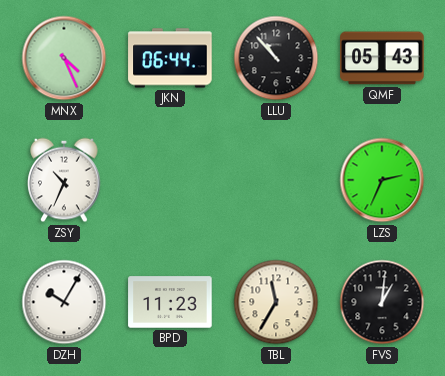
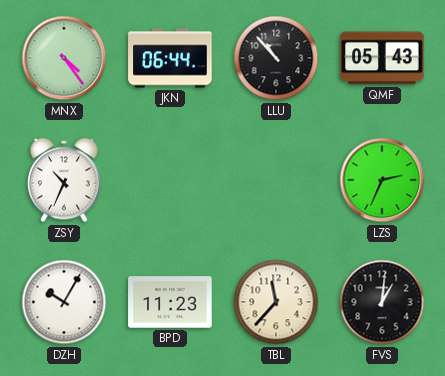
MNX: 4:26 -> 4:24 (64, 58)
TBL: 11:35 -> 11:37 (276, 302)
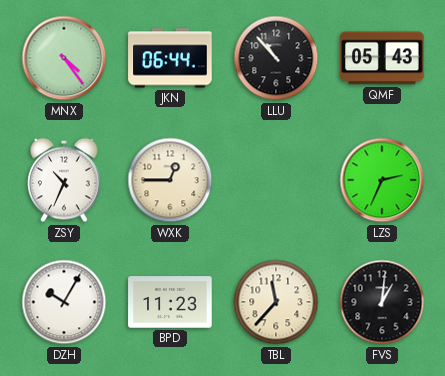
WXK: none -> 12:45 (170, 180)
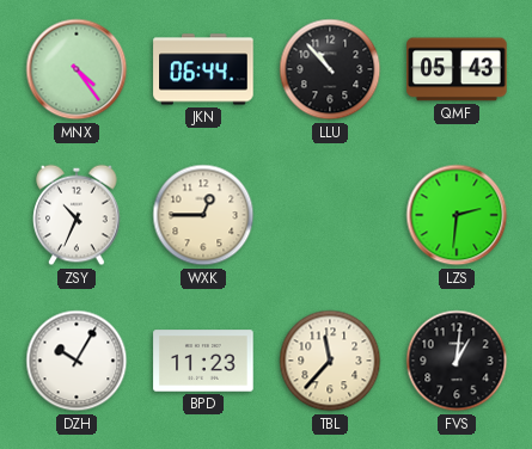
LZS: 2:34 -> 2:31 (457, 215)
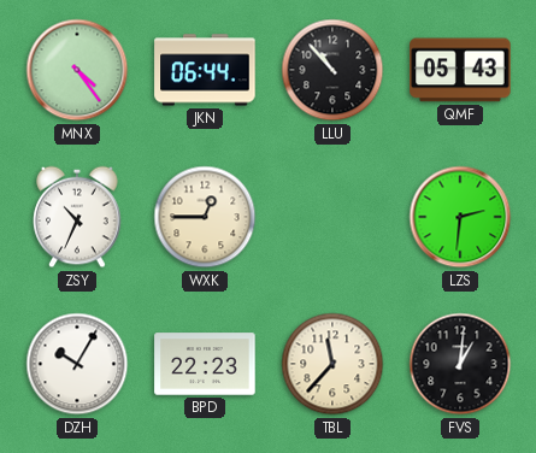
BPD: 11:23 -> 22:23 (205, 364)
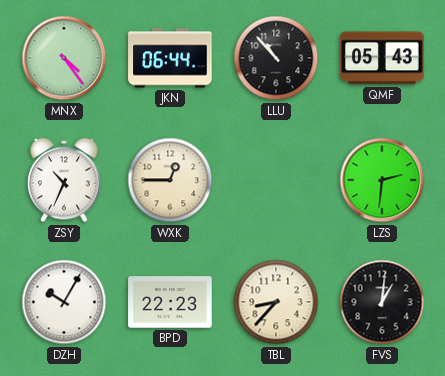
TBL: 11:37 -> 8:37 (276, 302)
